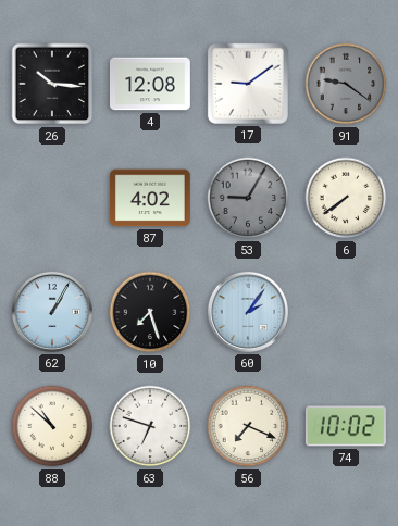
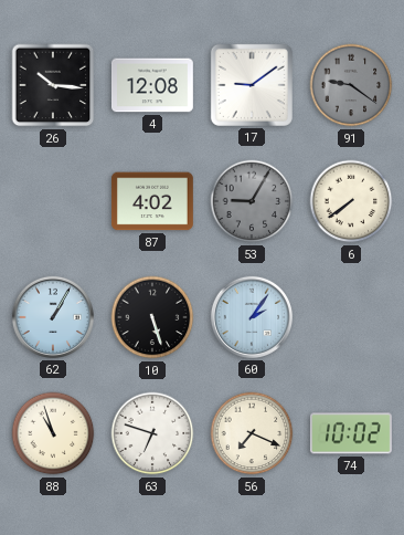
10: 7:27 -> 5:27 (152, 317)
88: 10:52 -> 10:57 (53, 433)
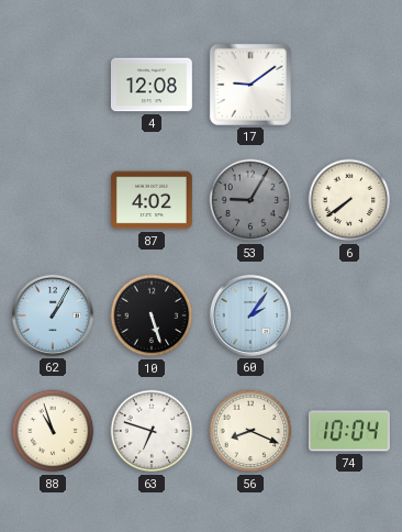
26: 10:16 -> none (53, 85)
91: 9:21 -> none (351, 85)
56: 7:19 -> 8:19 (250, 431)
74: 10:02 -> 10:04 (349, 431)
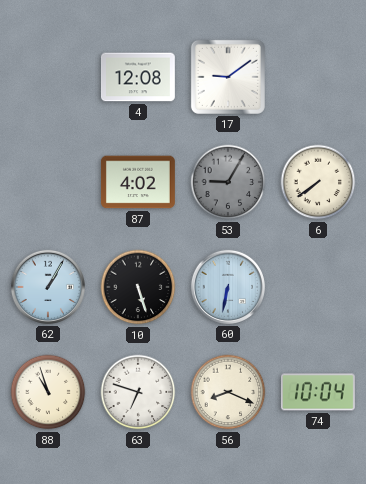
60: 2:06 -> 6:32 (228, 287)
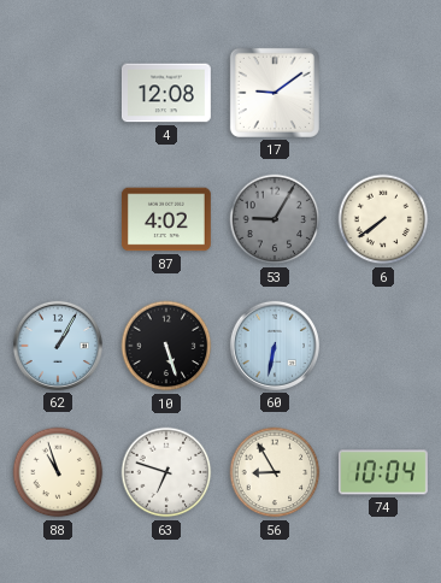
56: 8:19 -> 8:55 (275, 472)
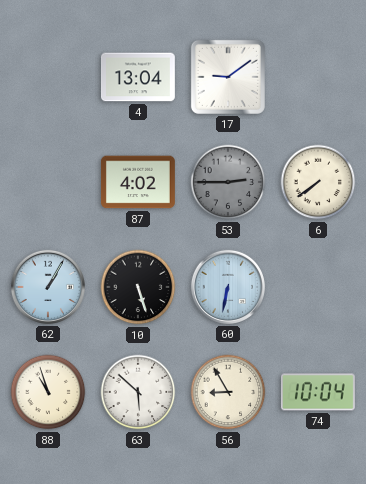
4: 12:08 -> 13:04 (138, 77)
53: 9:05 -> 2:45 (228, 182)
63: 6:48 -> 5:52 (138, 392)
